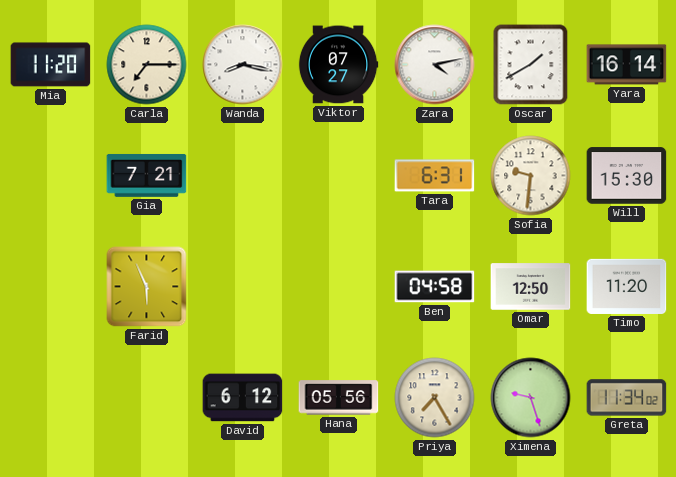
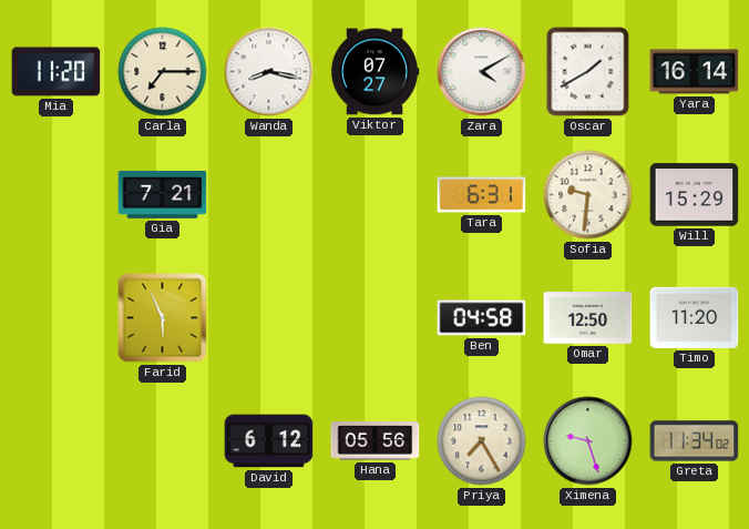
Zara: 4:13 -> 4:10 (482, 72)
Will: 15:30 -> 15:29 (695, 195)
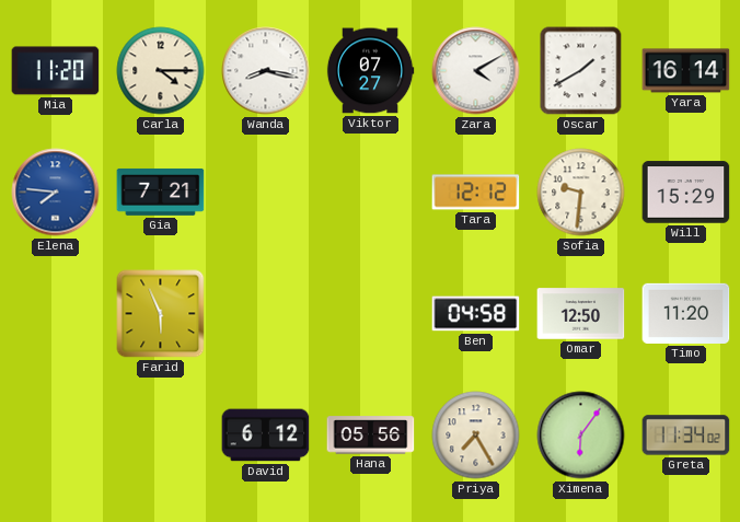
Carla: 7:15 -> 4:15 (161, 71)
Elena: none -> 7:46 (56, 193)
Tara: 6:31 -> 12:12 (476, 193)
Ximena: 9:27 -> 6:06 (581, 436)
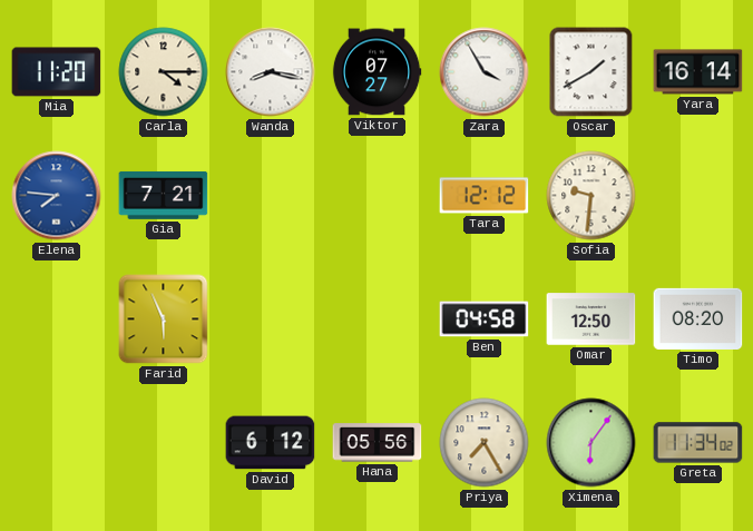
Zara: 4:10 -> 3:55 (485, 72)
Will: 15:29 -> none (686, 193)
Timo: 11:20 -> 08:20 (698, 318)
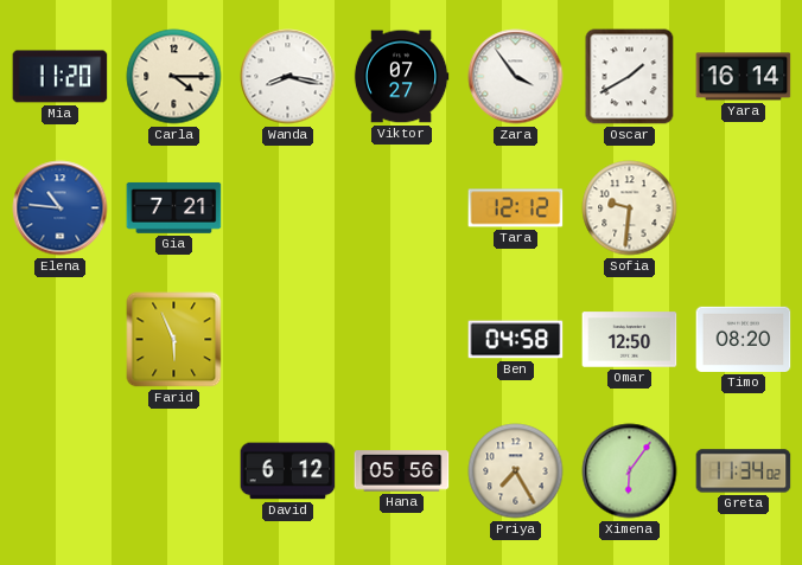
Zara: 3:55 -> 3:54 (516, 77)
Elena: 7:46 -> 10:46 (61, 208)
